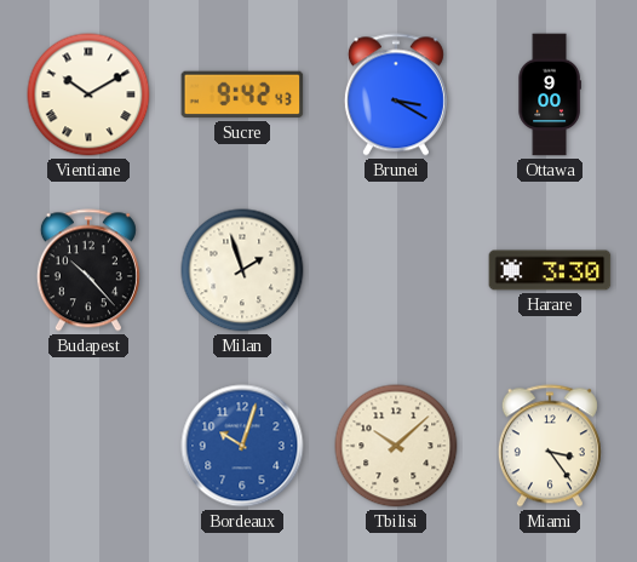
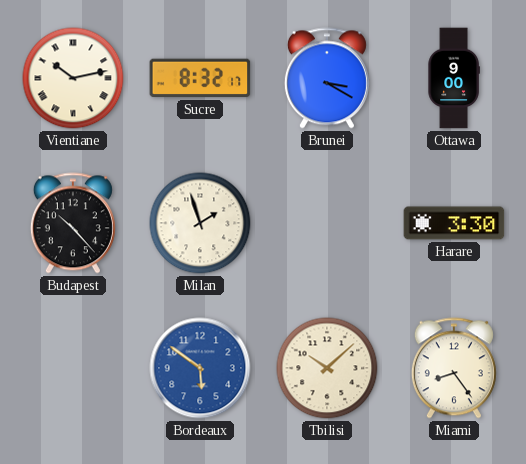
Vientiane: 10:10 -> 10:13 (73, 78)
Sucre: 9:42 -> 8:32 (200, 78)
Bordeaux: 10:03 -> 5:51 (200, 368)
Miami: 3:24 -> 8:24 (454, 368)
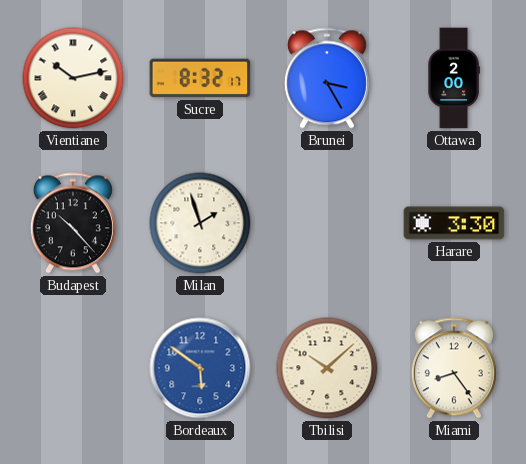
Brunei: 3:20 -> 3:25 (327, 78)
Ottawa: 9:00 -> 2:00 (454, 78)
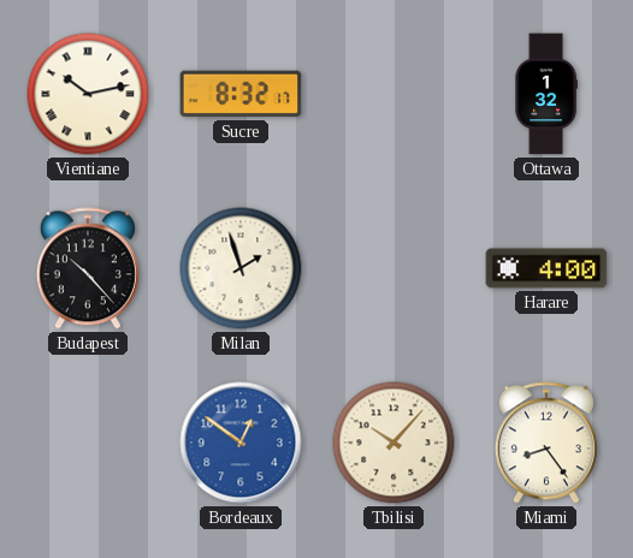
Brunei: 3:25 -> none (327, 78)
Ottawa: 2:00 -> 1:32 (546, 94)
Harare: 3:30 -> 4:00 (546, 268)
Bordeaux: 5:51 -> 12:51 (241, 443)
Tbilisi: 10:08 -> 10:07 (394, 443)
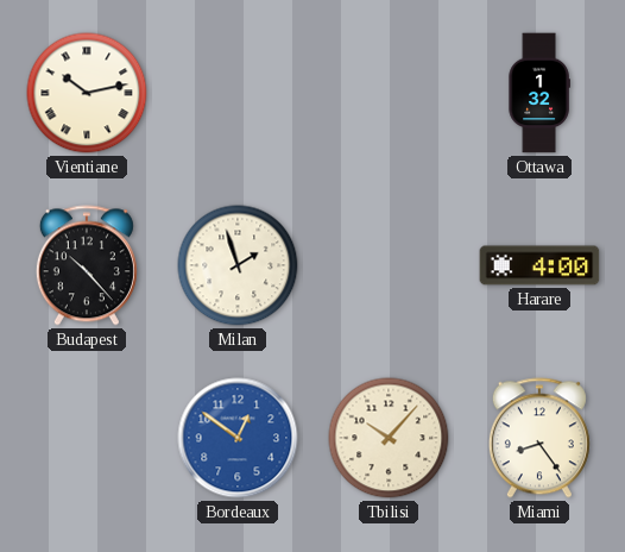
Sucre: 8:32 -> none (241, 94)
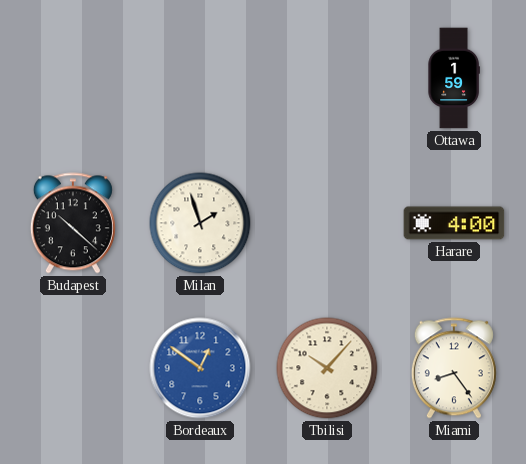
Vientiane: 10:13 -> none (87, 93)
Ottawa: 1:32 -> 1:59 (454, 78)
Budapest: 10:23 -> 10:22 (73, 223)
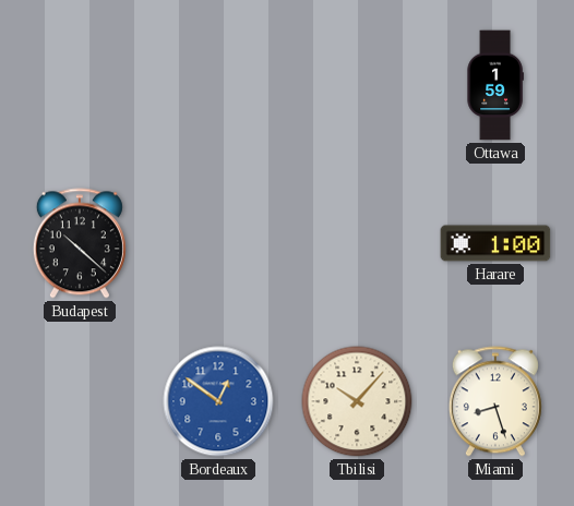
Milan: 1:57 -> none (200, 223)
Harare: 4:00 -> 1:00 (495, 243)
Miami: 8:24 -> 8:27 (495, 401)
